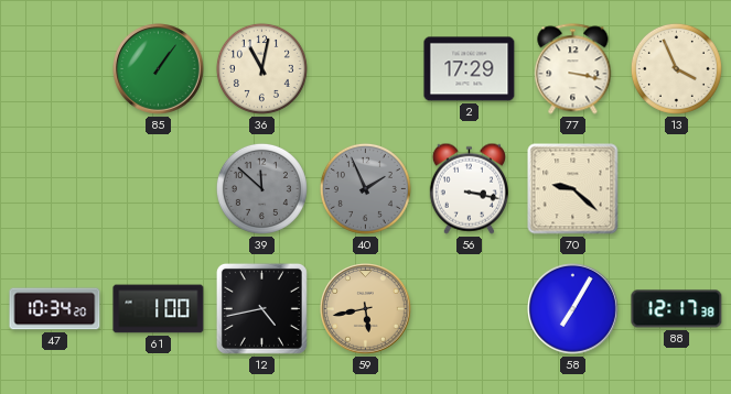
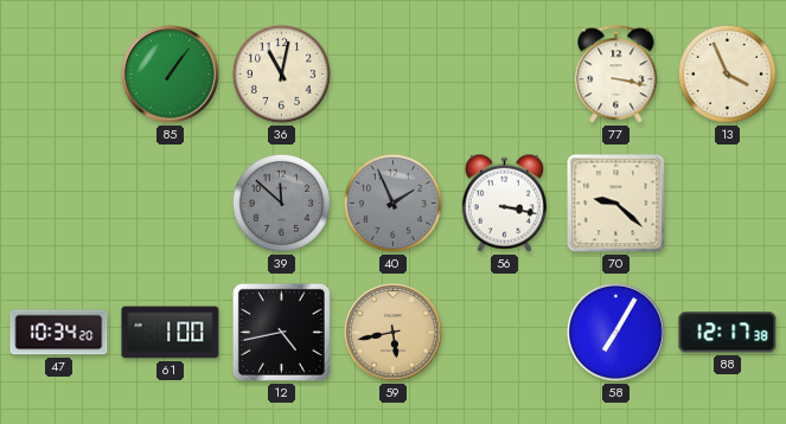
2: 17:29 -> none (470, 69)
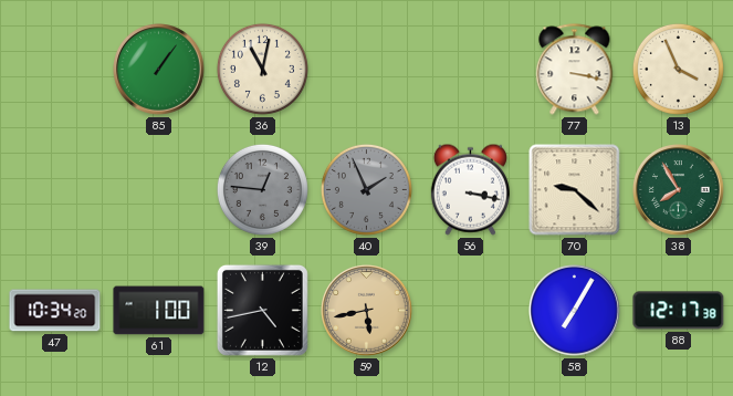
39: 11:52 -> 12:46 (262, 189)
38: none -> 7:55 (679, 190)
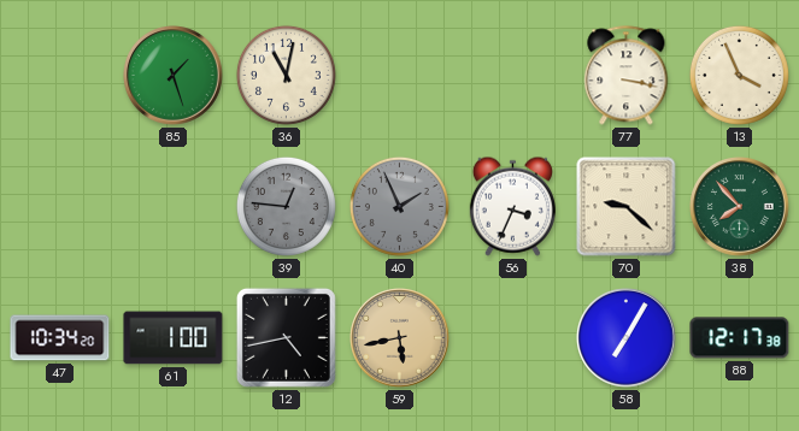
85: 1:06 -> 1:27 (174, 76)
56: 3:17 -> 3:34 (512, 206)
38: 7:55 -> 7:53 (740, 207)
